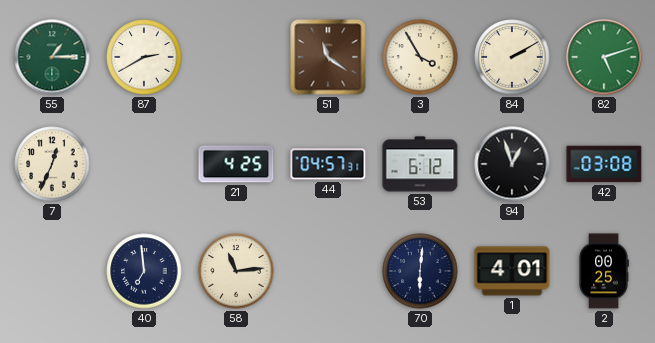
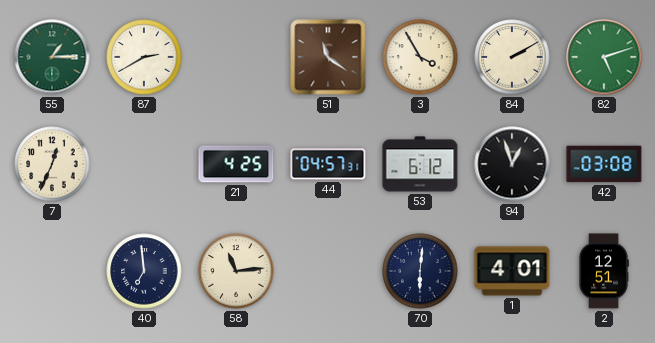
2: 00:25 -> 12:51 (604, 271)
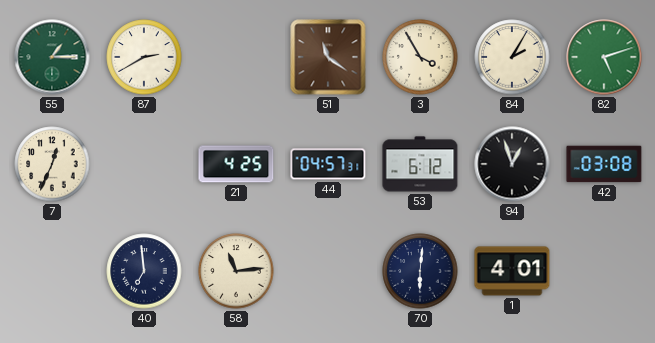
84: 2:10 -> 2:05 (512, 57)
2: 12:51 -> none (604, 271)
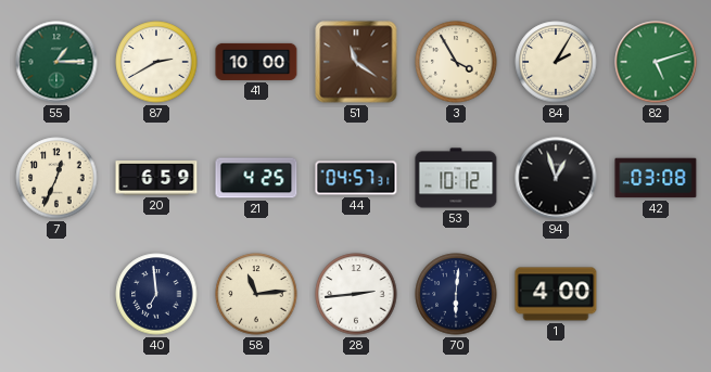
41: none -> 10:00 (256, 62)
20: none -> 6:59 (156, 178)
53: 6:12 -> 10:12 (456, 178)
28: none -> 2:44 (356, 294)
1: 4:01 -> 4:00 (556, 294)
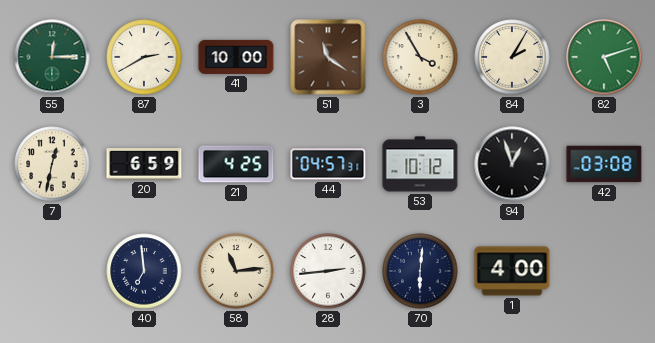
55: 1:15 -> 12:15 (52, 57)
7: 12:34 -> 12:32 (52, 164)
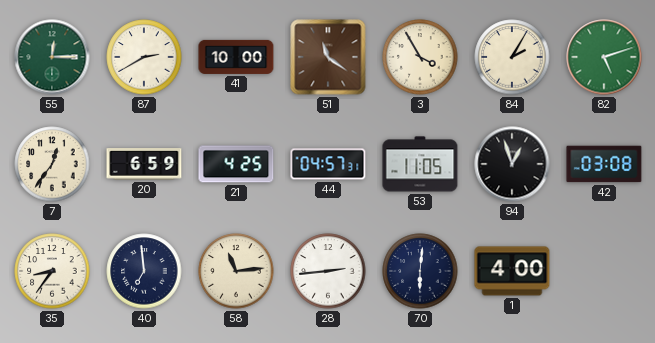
7: 12:32 -> 12:36 (52, 164)
53: 10:12 -> 11:05 (420, 164)
35: none -> 8:36 (52, 271)
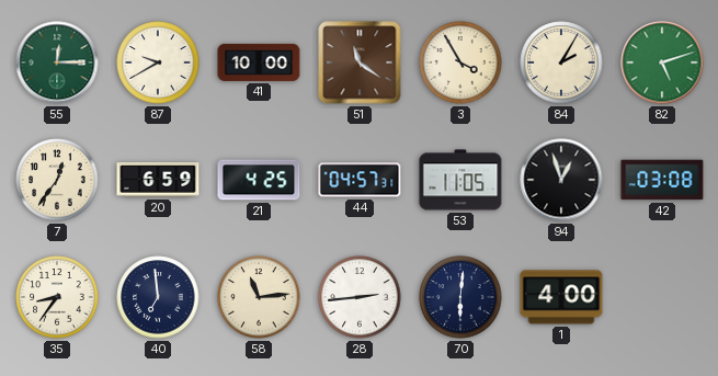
87: 2:40 -> 9:40 (158, 62)
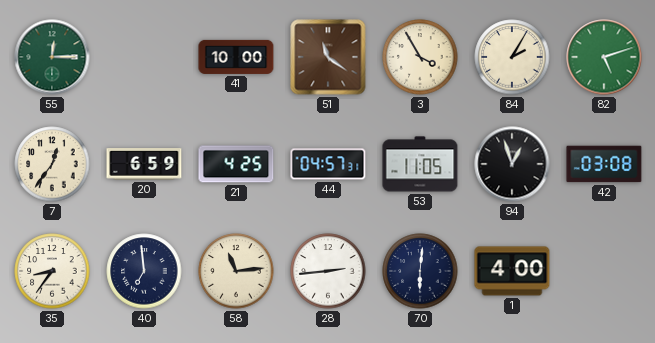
87: 9:40 -> none (158, 62)
